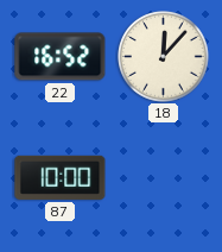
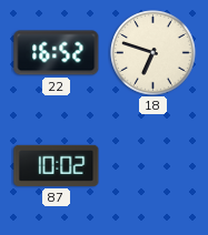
18: 12:07 -> 6:48 (153, 53)
87: 10:00 -> 10:02 (57, 165)
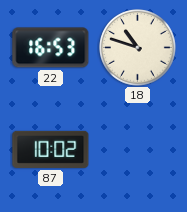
22: 16:52 -> 16:53 (51, 48)
18: 6:48 -> 10:48 (138, 48)
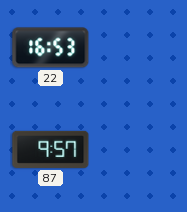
18: 10:48 -> none (138, 48)
87: 10:02 -> 9:57 (51, 149)
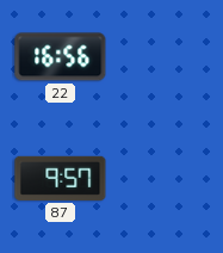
22: 16:53 -> 16:56 (61, 57)
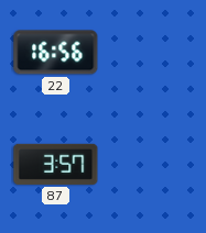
87: 9:57 -> 3:57 (56, 164)
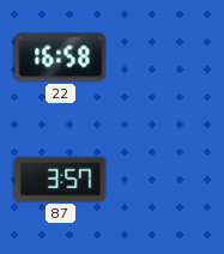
22: 16:56 -> 16:58 (61, 58)
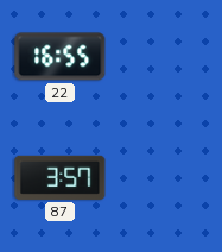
22: 16:58 -> 16:55 (61, 57)
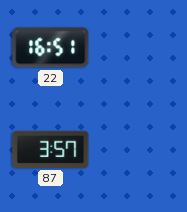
22: 16:55 -> 16:51 (51, 48)
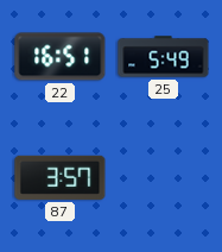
25: none -> 5:49 (164, 57)
